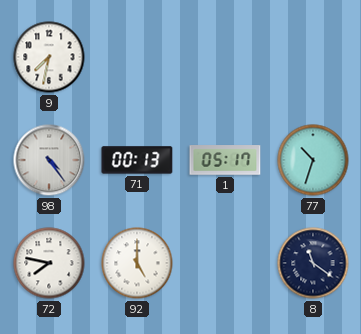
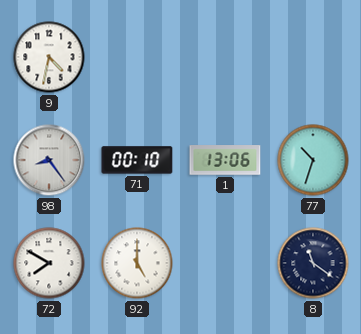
9: 7:32 -> 4:32 (49, 57)
98: 4:24 -> 8:24 (49, 160)
71: 00:13 -> 00:10 (137, 160)
1: 05:17 -> 13:06 (225, 160)
72: 7:47 -> 7:50 (49, 263)
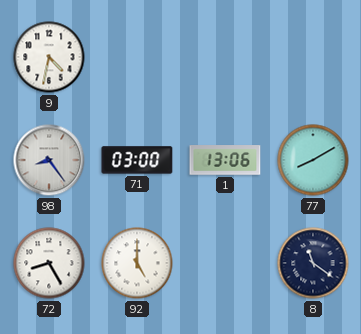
71: 00:10 -> 03:00 (137, 160)
77: 10:33 -> 8:10 (313, 160)
72: 7:50 -> 8:25 (49, 263)
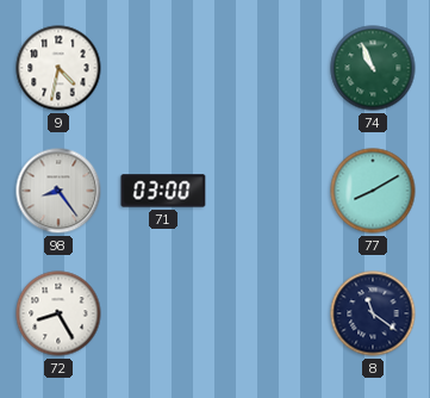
74: none -> 10:56 (373, 68)
1: 13:06 -> none (225, 160)
92: 5:00 -> none (137, 263)
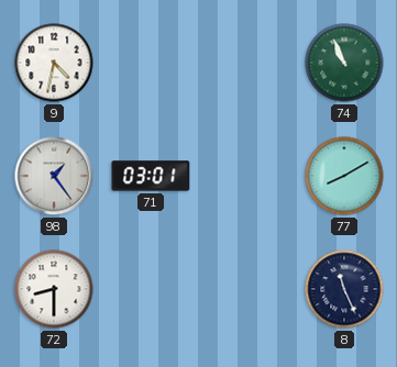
98: 8:24 -> 1:24 (54, 176)
71: 03:00 -> 03:01 (151, 176)
72: 8:25 -> 8:30 (54, 289)
8: 11:21 -> 11:26 (344, 289)
